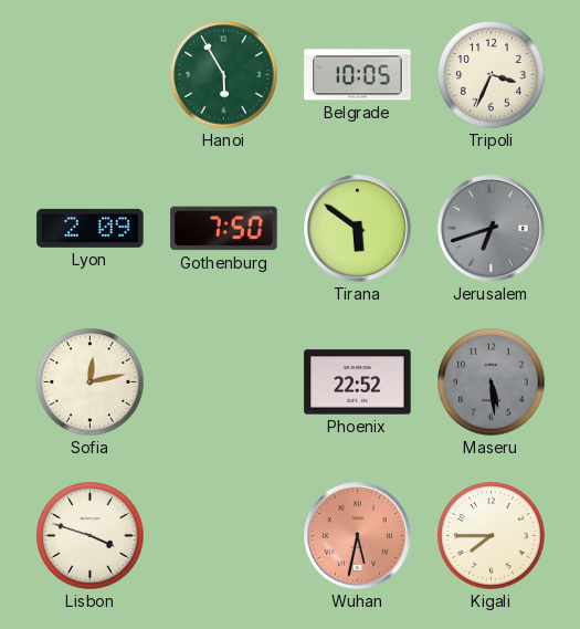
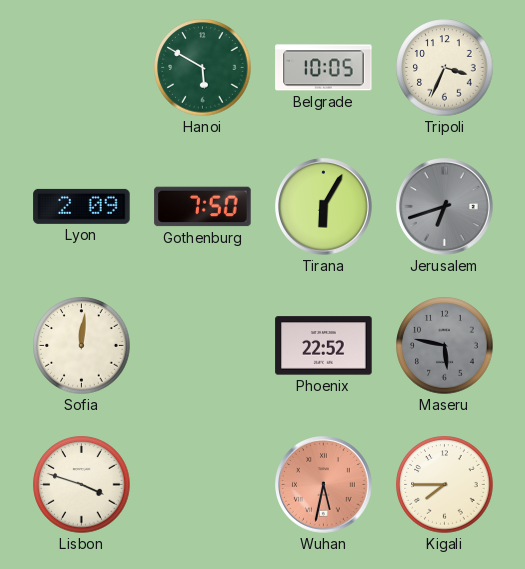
Hanoi: 5:55 -> 5:50 (203, 68)
Tirana: 5:51 -> 6:05 (324, 207)
Sofia: 12:13 -> 12:01 (82, 346)
Maseru: 5:29 -> 5:47 (445, 346)
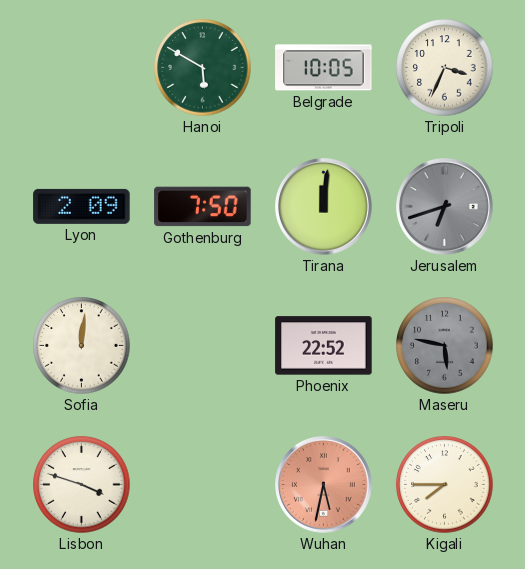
Tirana: 6:05 -> 12:01 (324, 207)
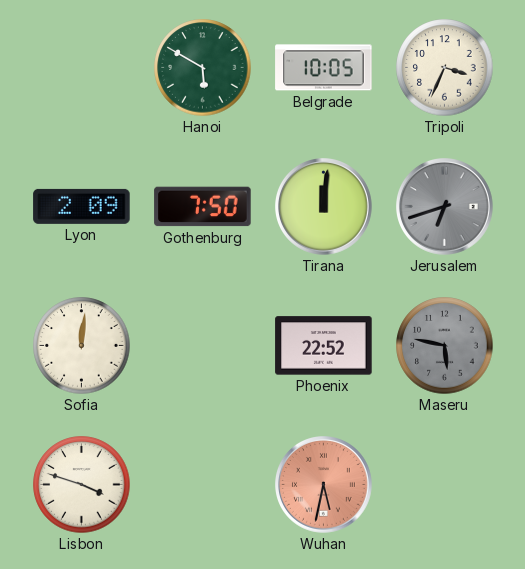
Kigali: 7:45 -> none (445, 485)
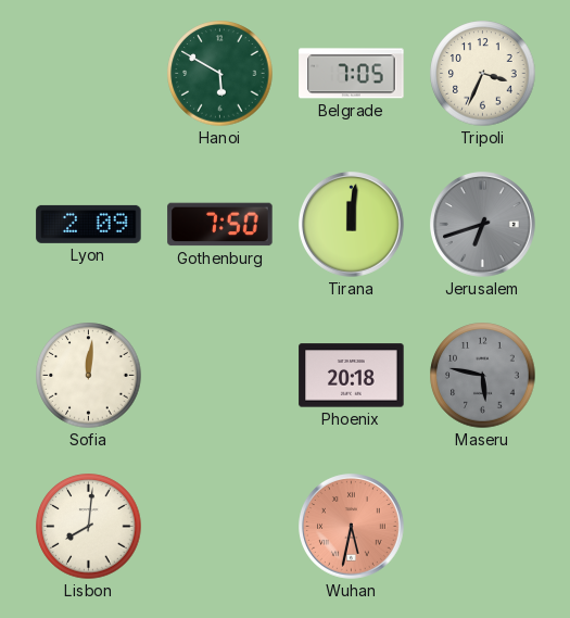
Belgrade: 10:05 -> 7:05 (352, 74)
Phoenix: 22:52 -> 20:18 (352, 376)
Lisbon: 3:48 -> 8:01 (89, 527)
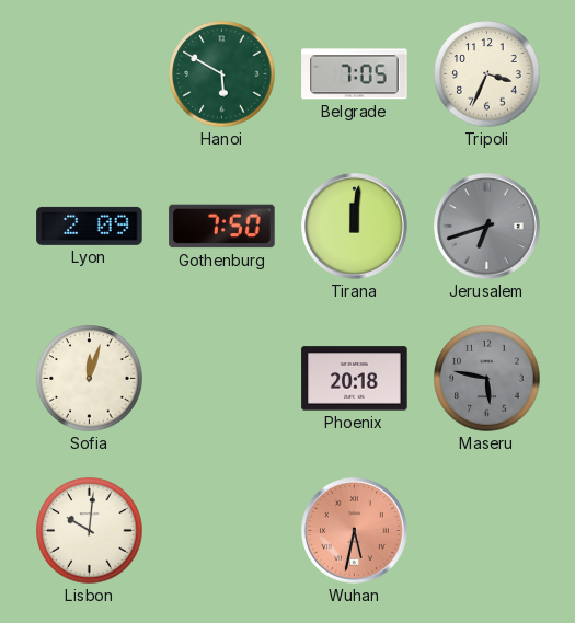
Sofia: 12:01 -> 12:03 (90, 379)
Lisbon: 8:01 -> 10:01 (90, 531)
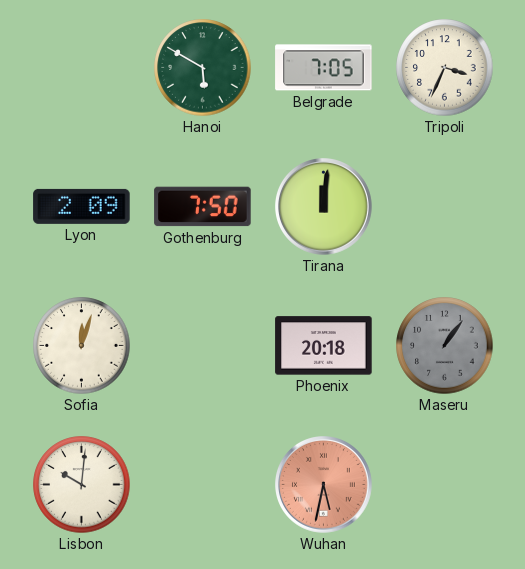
Jerusalem: 6:42 -> none (487, 227)
Maseru: 5:47 -> 1:06 (445, 346)
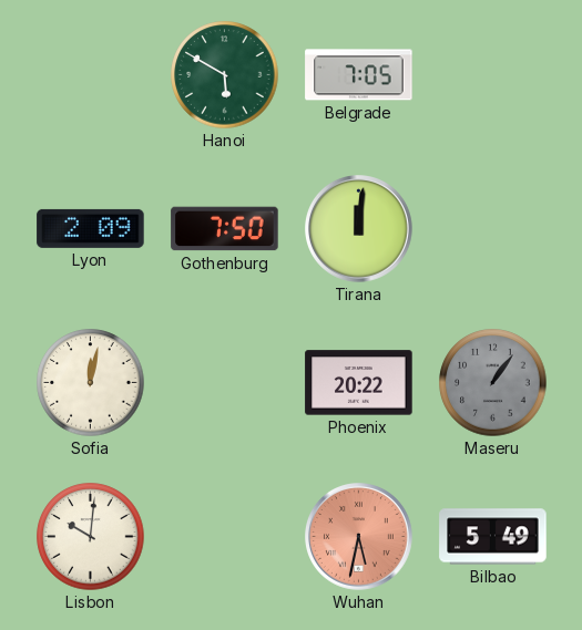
Tripoli: 3:34 -> none (445, 68)
Sofia: 12:03 -> 12:02 (91, 383)
Phoenix: 20:18 -> 20:22 (359, 383)
Bilbao: none -> 5:49 (493, 537)
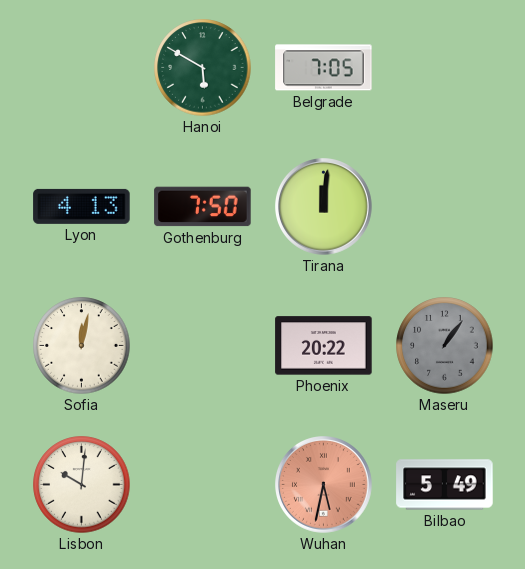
Lyon: 2:09 -> 4:13 (82, 206)
